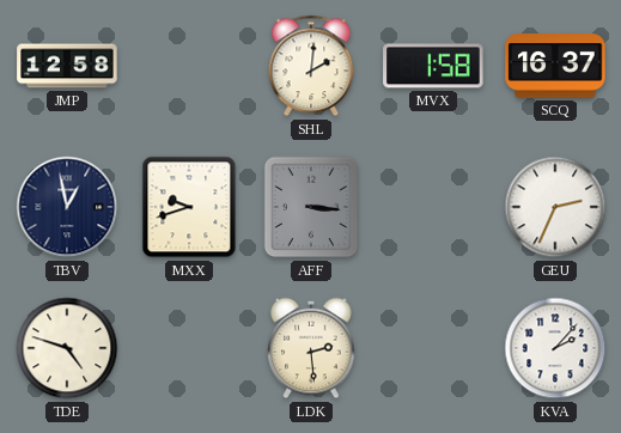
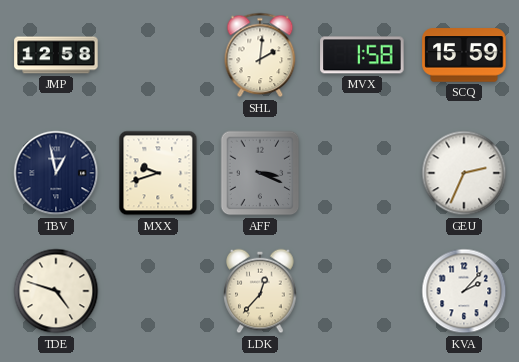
SCQ: 16:37 -> 15:59 (464, 55)
AFF: 3:16 -> 3:19 (260, 173)
LDK: 2:29 -> 12:37 (260, 291)
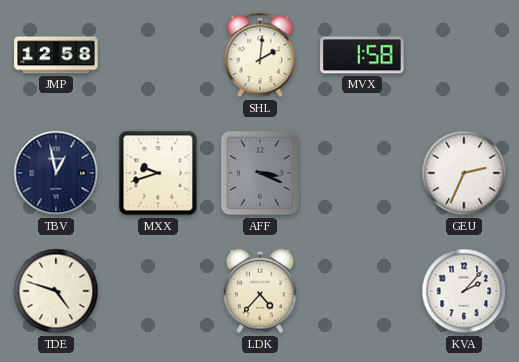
SCQ: 15:59 -> none (464, 55)
LDK: 12:37 -> 4:37 (260, 291)
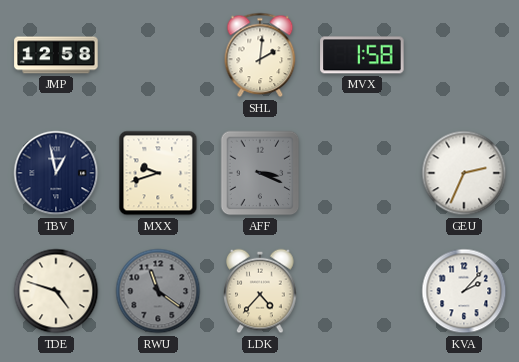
RWU: none -> 11:21 (158, 291)
